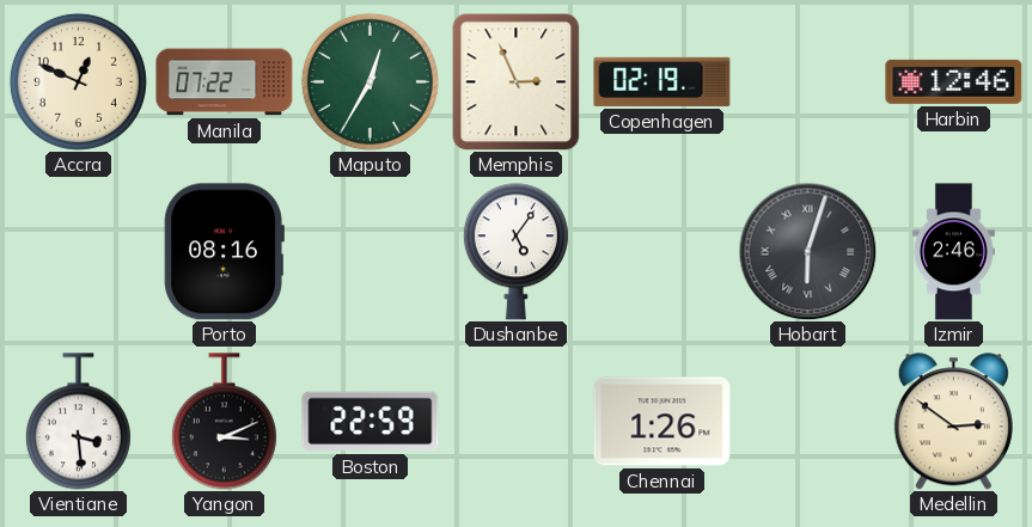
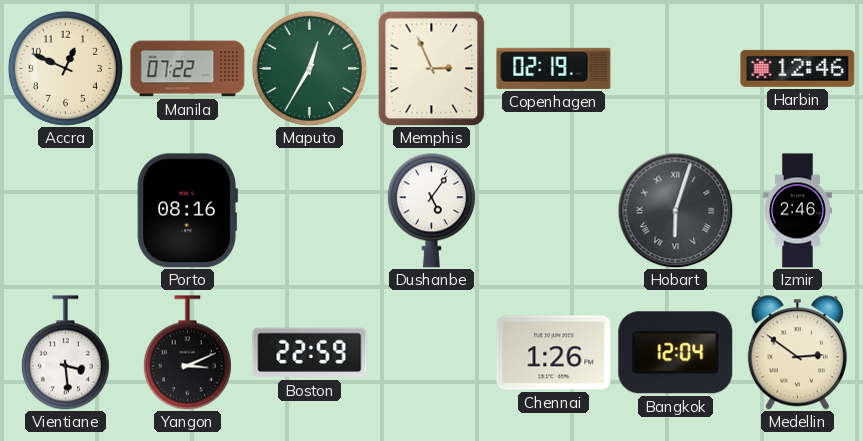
Bangkok: none -> 12:04 (676, 353)
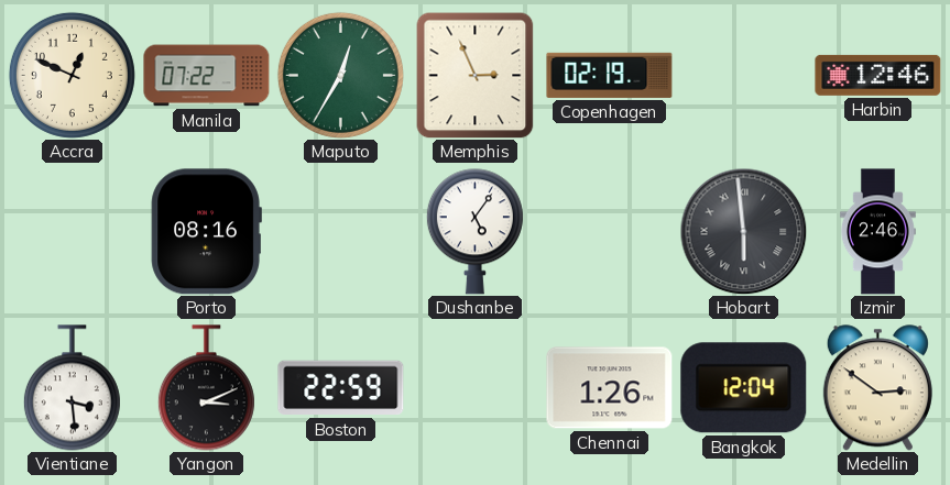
Hobart: 6:03 -> 5:59 (743, 231)
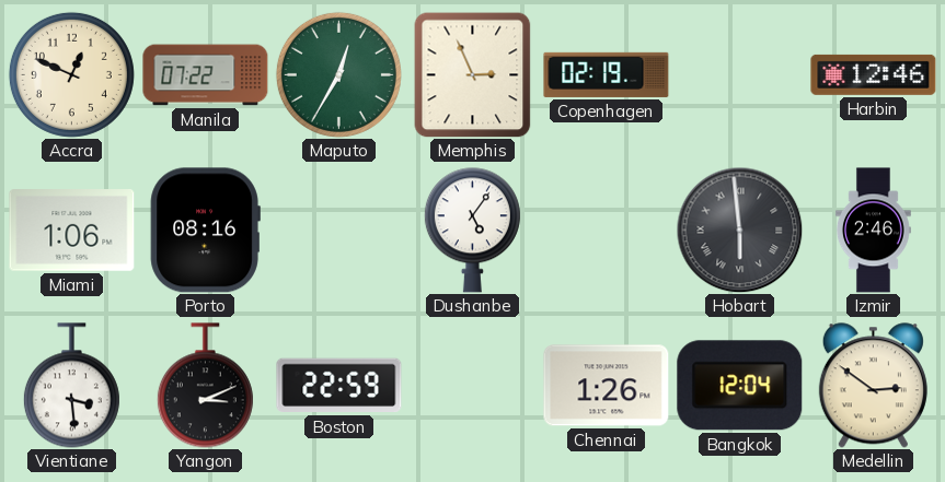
Miami: none -> 1:06 (72, 231)
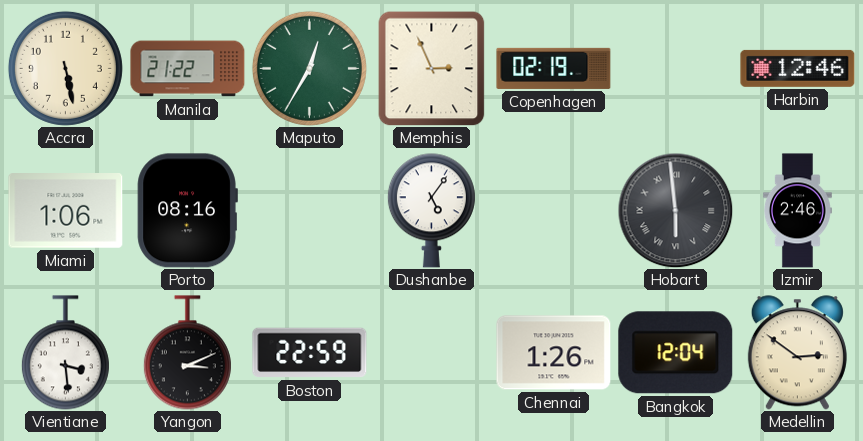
Accra: 12:49 -> 5:28 (65, 68)
Manila: 07:22 -> 21:22 (188, 69)
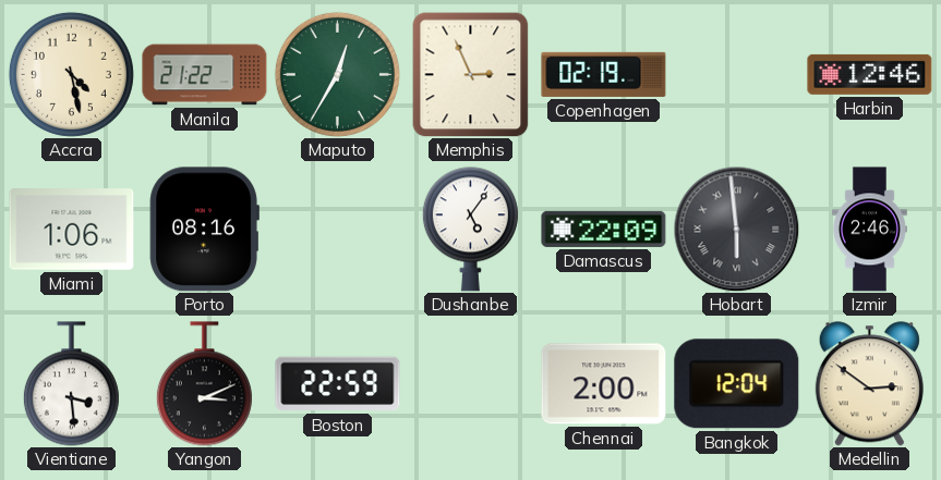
Accra: 5:28 -> 4:28 (71, 74)
Damascus: none -> 22:09 (604, 229)
Chennai: 1:26 -> 2:00 (604, 384)
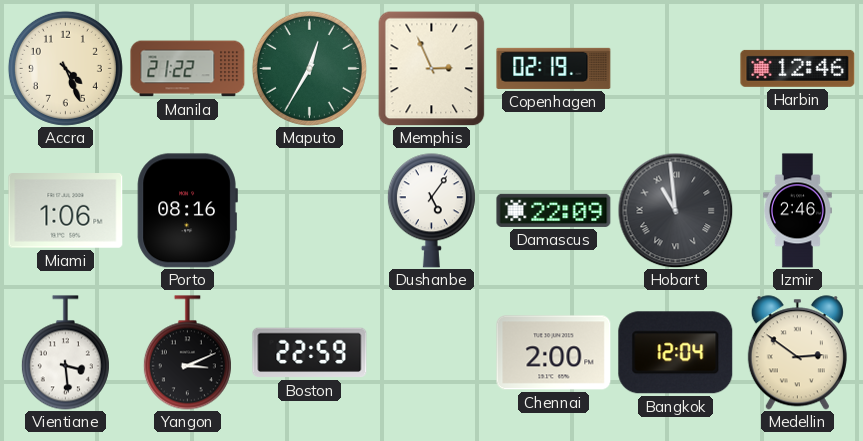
Accra: 4:28 -> 4:26 (65, 68)
Hobart: 5:59 -> 10:59 (675, 210)
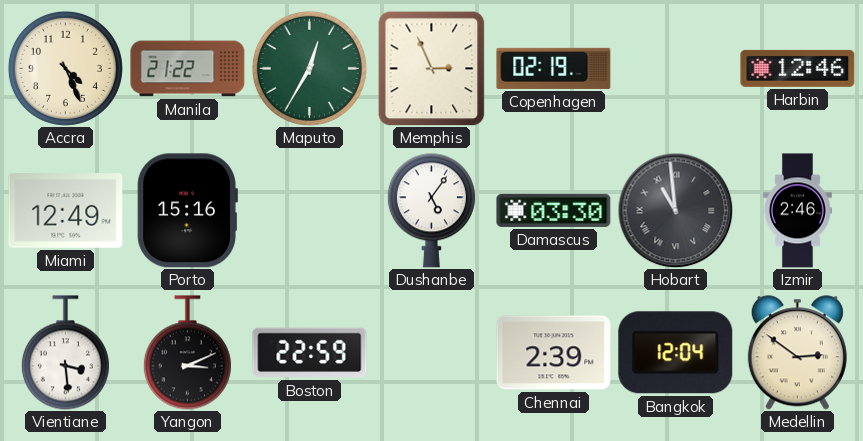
Miami: 1:06 -> 12:49 (66, 211)
Porto: 08:16 -> 15:16 (187, 211)
Damascus: 22:09 -> 03:30 (554, 210)
Chennai: 2:00 -> 2:39 (554, 353)
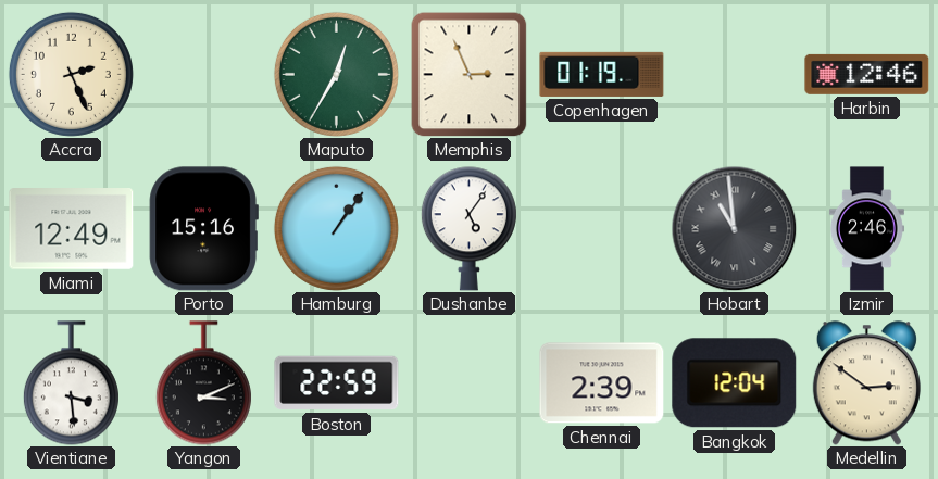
Accra: 4:26 -> 2:26 (71, 74)
Manila: 21:22 -> none (188, 69)
Copenhagen: 02:19 -> 01:19 (602, 74)
Hamburg: none -> 1:06 (336, 228)
Damascus: 03:30 -> none (554, 210)
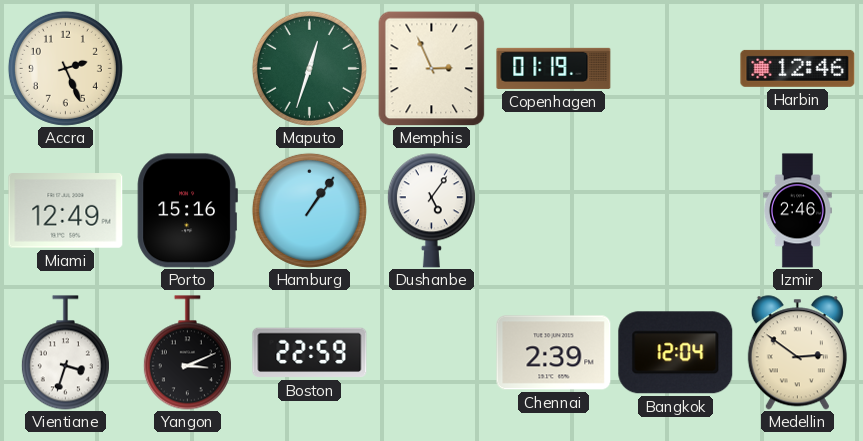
Maputo: 12:35 -> 12:33 (309, 68)
Hobart: 10:59 -> none (734, 228)
Vientiane: 3:29 -> 3:33 (65, 353)
